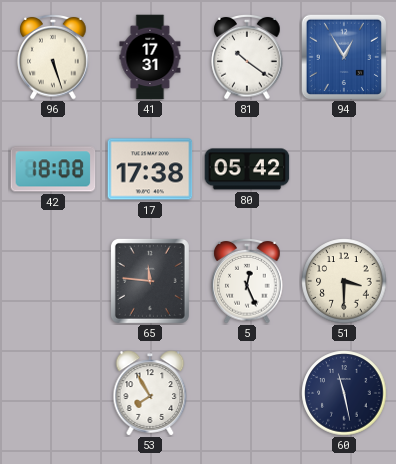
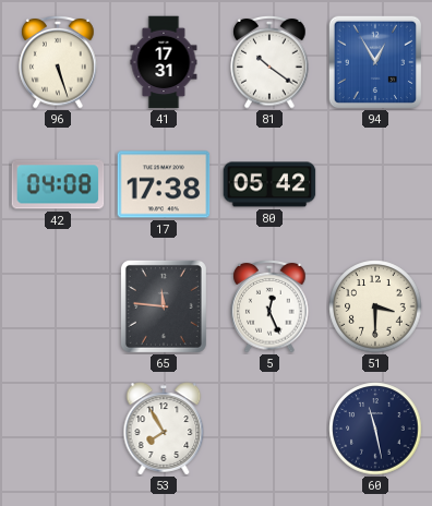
42: 18:08 -> 04:08 (58, 184)
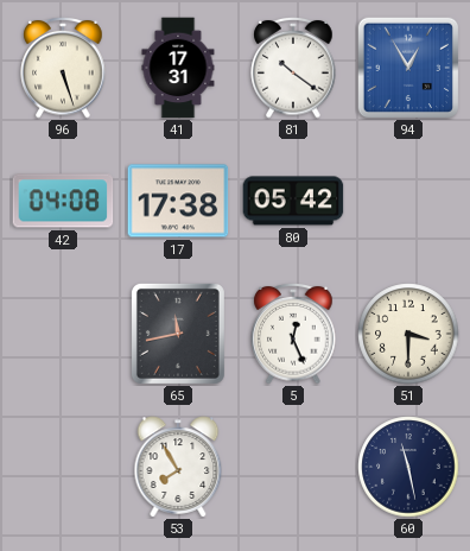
65: 11:46 -> 11:43 (178, 334)
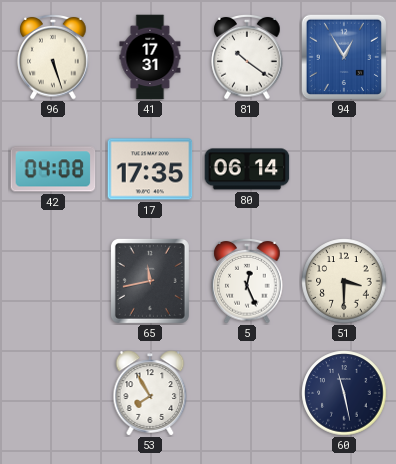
17: 17:38 -> 17:35 (150, 169)
80: 05:42 -> 06:14 (247, 169)
